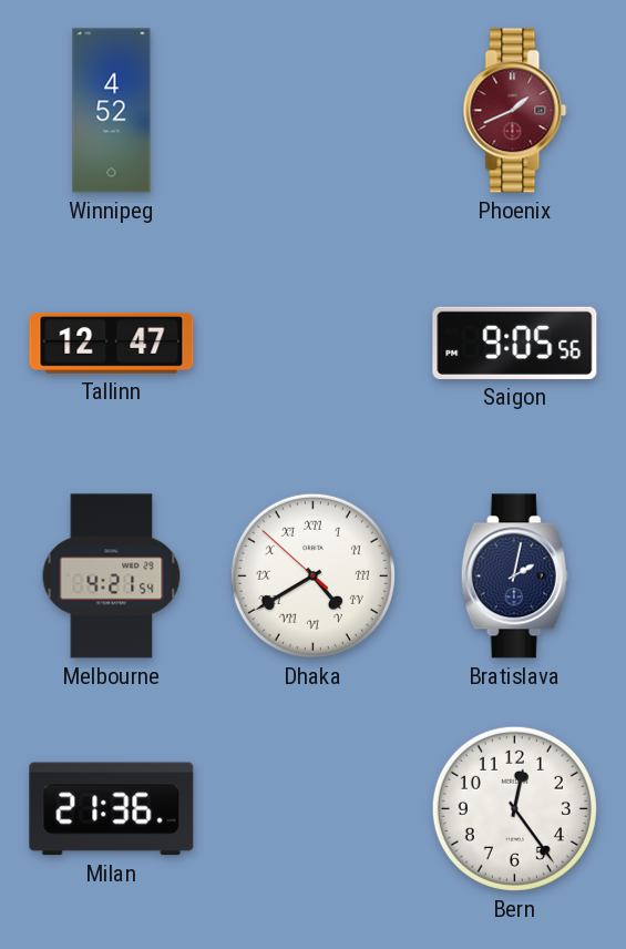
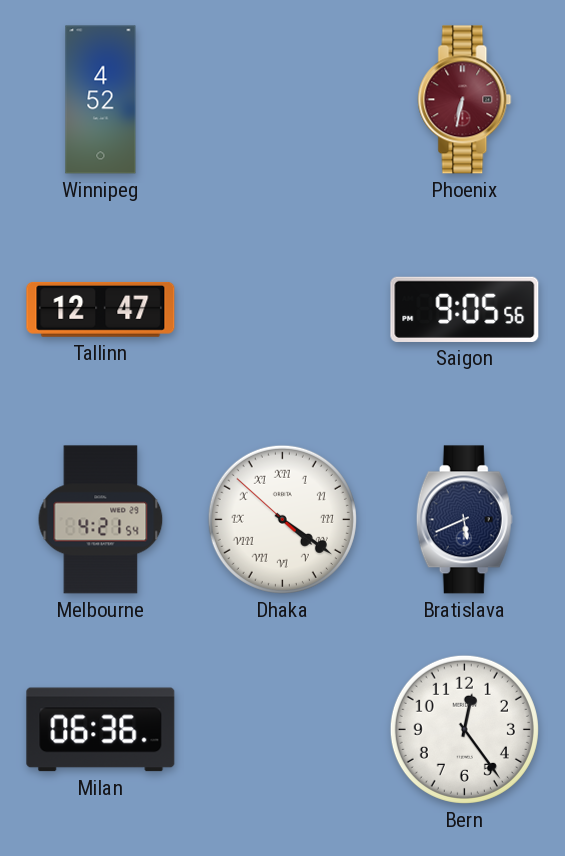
Phoenix: 1:41 -> 6:32 (465, 100)
Dhaka: 4:39 -> 4:20 (282, 519)
Bratislava: 2:02 -> 5:41 (464, 520)
Milan: 21:36 -> 06:36 (101, 730)
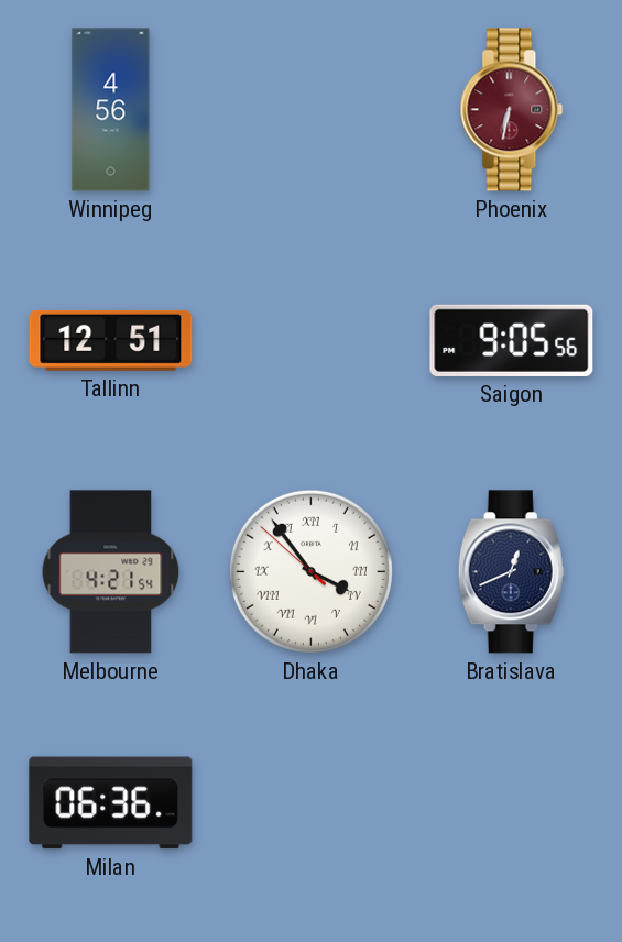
Winnipeg: 4:52 -> 4:56 (111, 110)
Tallinn: 12:47 -> 12:51 (111, 340)
Dhaka: 4:20 -> 3:53 (310, 571)
Bratislava: 5:41 -> 12:41 (511, 572)
Bern: 12:24 -> none (464, 729)
